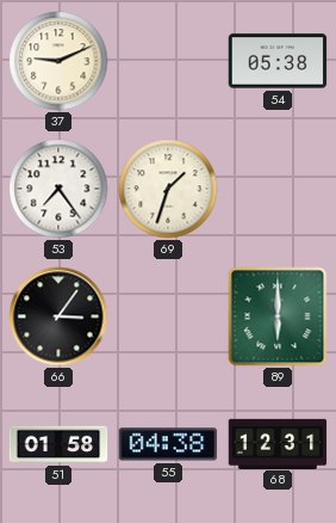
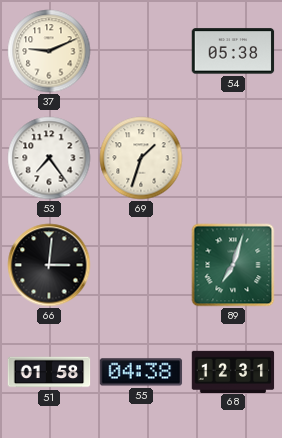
66: 3:06 -> 3:01 (49, 265)
89: 6:00 -> 7:03 (233, 265)
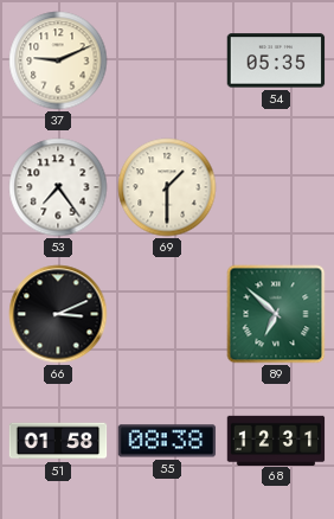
54: 05:38 -> 05:35 (276, 60)
69: 1:33 -> 1:30 (167, 187)
66: 3:01 -> 3:11 (58, 314)
89: 7:03 -> 6:52 (276, 314)
55: 04:38 -> 08:38 (167, 441)
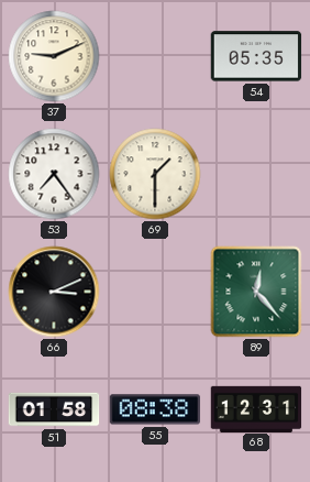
89: 6:52 -> 12:23 (256, 292)
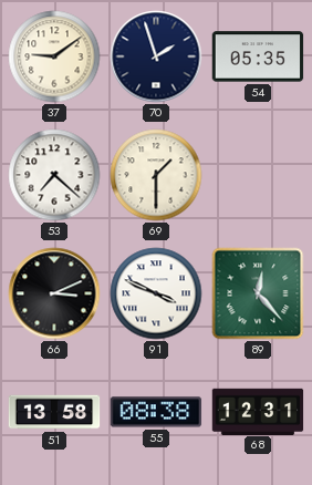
37: 9:11 -> 9:09 (54, 56)
70: none -> 1:57 (156, 56)
53: 7:24 -> 7:22 (54, 175)
91: none -> 3:49 (156, 293)
51: 01:58 -> 13:58 (54, 412)
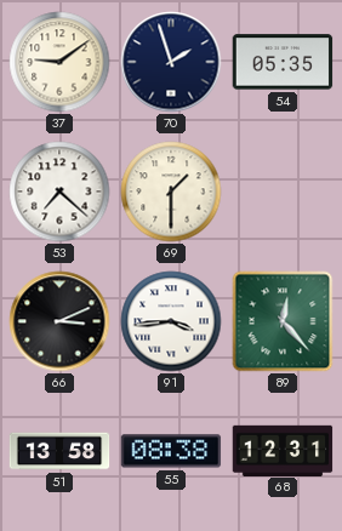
91: 3:49 -> 3:44 (171, 321)
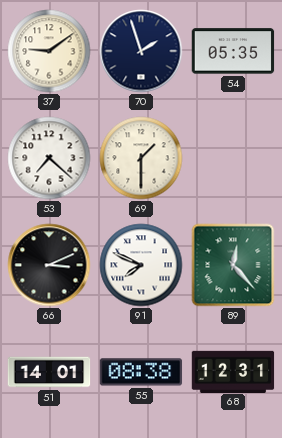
91: 3:44 -> 7:49 (141, 265)
51: 13:58 -> 14:01 (49, 372)
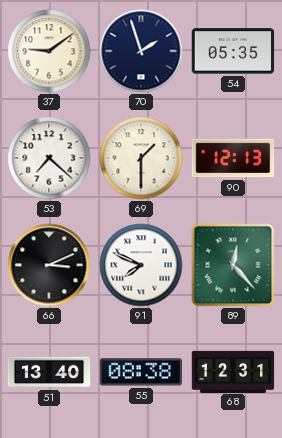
90: none -> 12:13 (233, 158)
51: 14:01 -> 13:40 (49, 372)
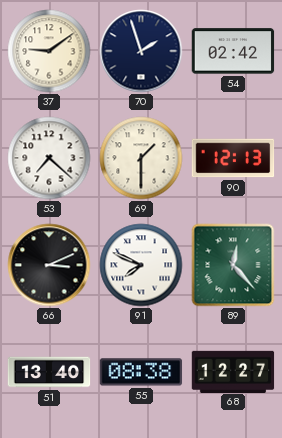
54: 05:35 -> 02:42 (233, 51)
68: 12:31 -> 12:27 (233, 371)
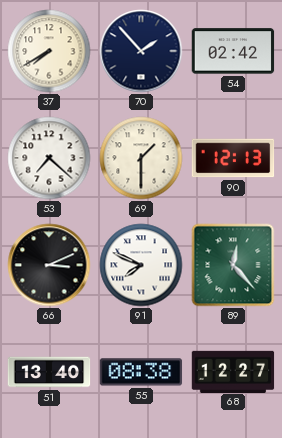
37: 9:09 -> 7:40 (49, 51)
70: 1:57 -> 1:53 (141, 51)
